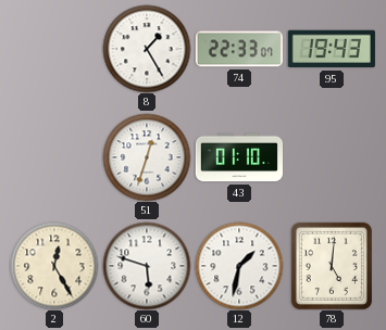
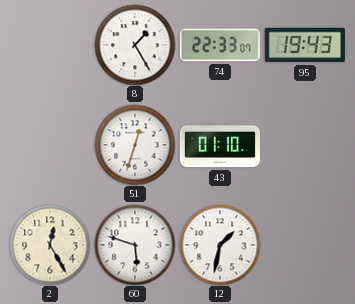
78: 5:01 -> none (332, 266)
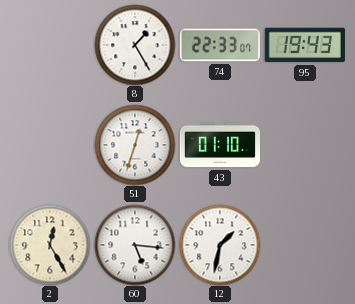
60: 5:48 -> 5:16 (135, 245)
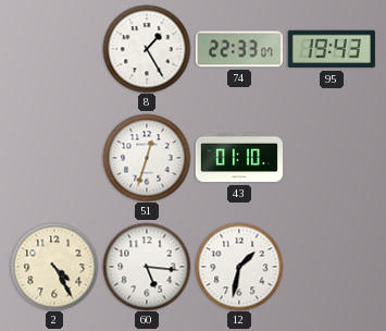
2: 12:25 -> 4:25 (54, 267)
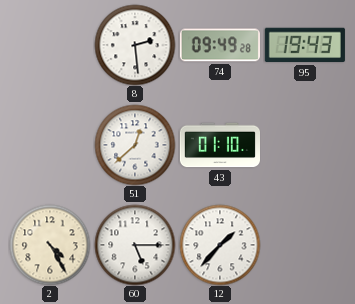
8: 1:25 -> 2:29 (135, 45)
74: 22:33 -> 09:49 (220, 45)
51: 12:33 -> 12:38 (135, 145)
60: 5:16 -> 5:15 (135, 245)
12: 1:32 -> 1:37 (220, 245)
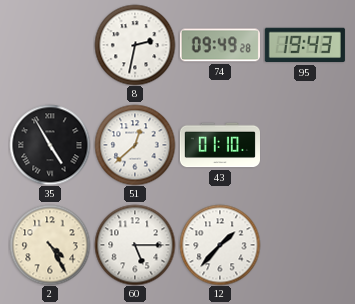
8: 2:29 -> 2:32 (135, 45)
35: none -> 4:55 (50, 145)
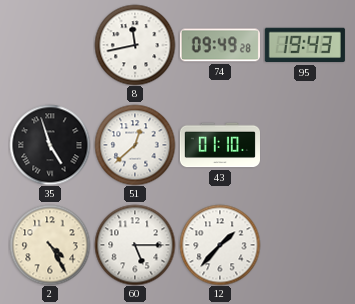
8: 2:32 -> 11:43 (135, 45)
35: 4:55 -> 4:57 (50, 145)
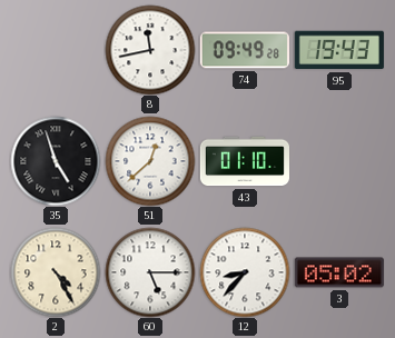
12: 1:37 -> 8:37 (245, 272)
3: none -> 05:02 (339, 272)
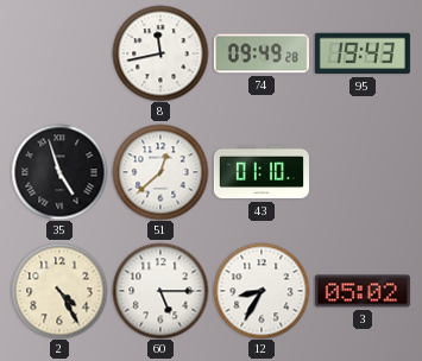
12: 8:37 -> 8:35 (262, 291)
